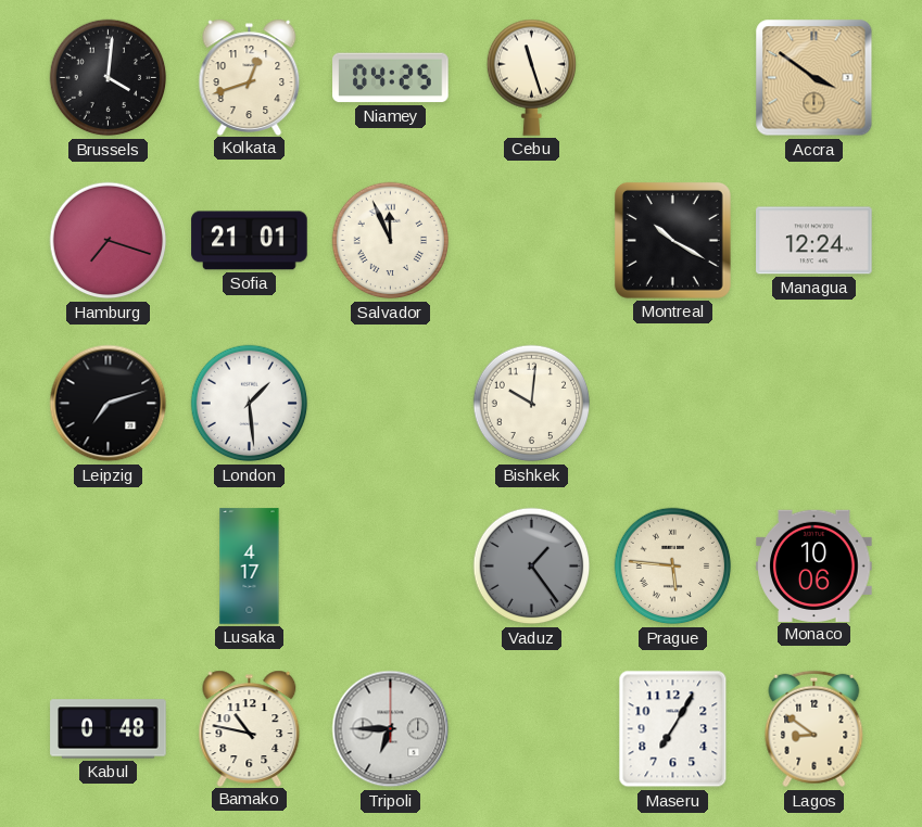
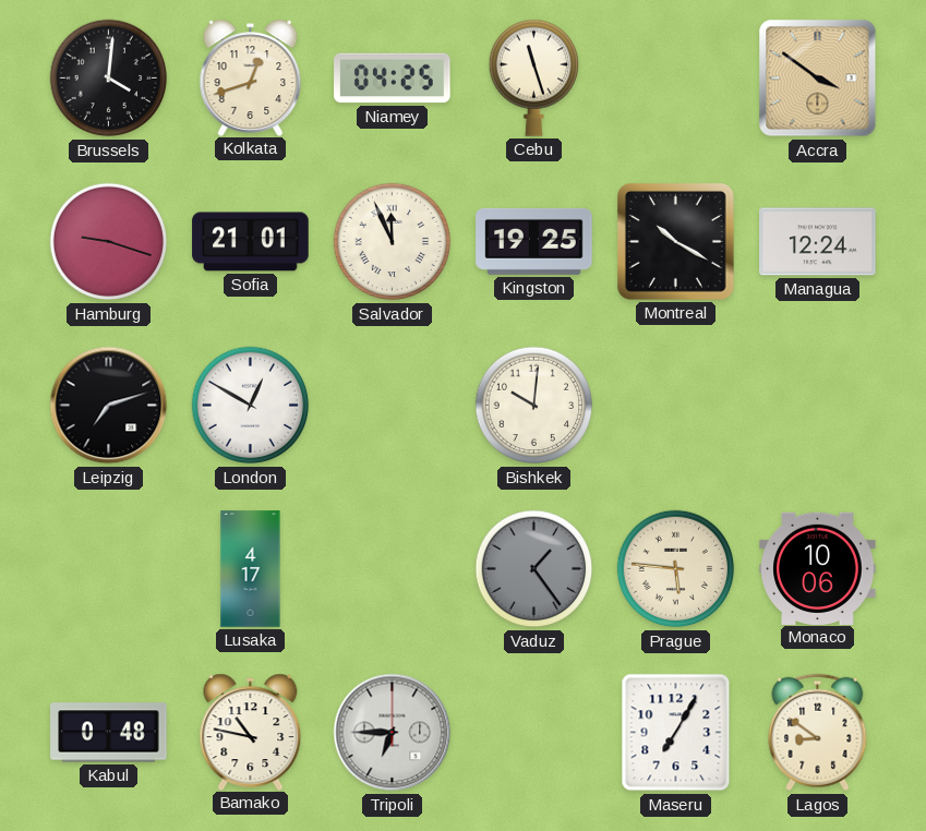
Hamburg: 7:18 -> 9:18 (109, 242)
Kingston: none -> 19:25 (534, 241)
London: 1:29 -> 12:50 (251, 406)
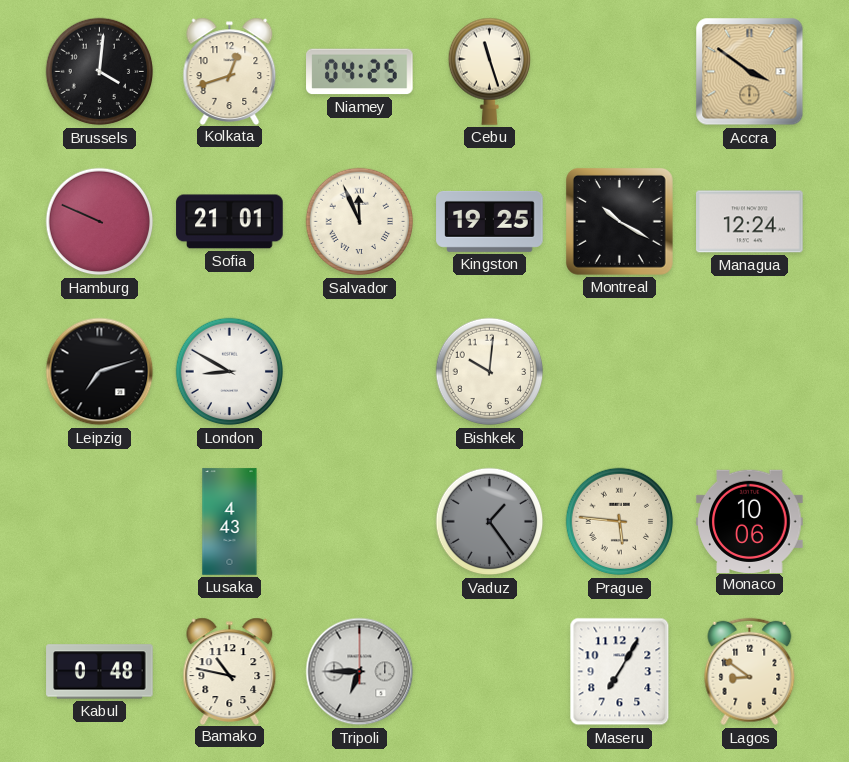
Hamburg: 9:18 -> 9:49 (100, 222)
London: 12:50 -> 8:50 (230, 372)
Lusaka: 4:17 -> 4:43 (230, 522)
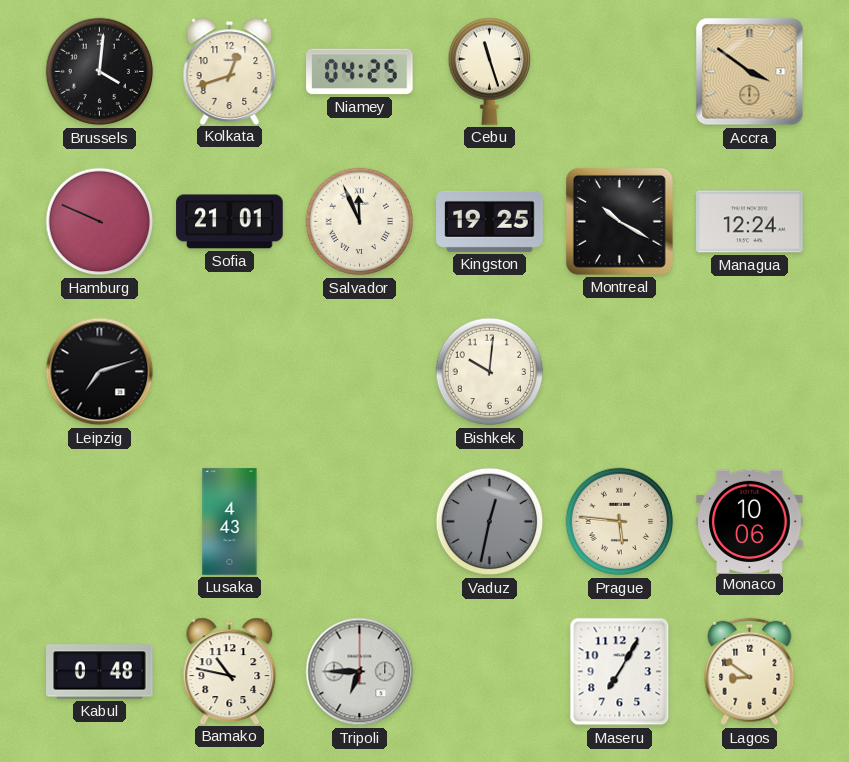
London: 8:50 -> none (230, 372)
Vaduz: 1:24 -> 12:32 (490, 522)
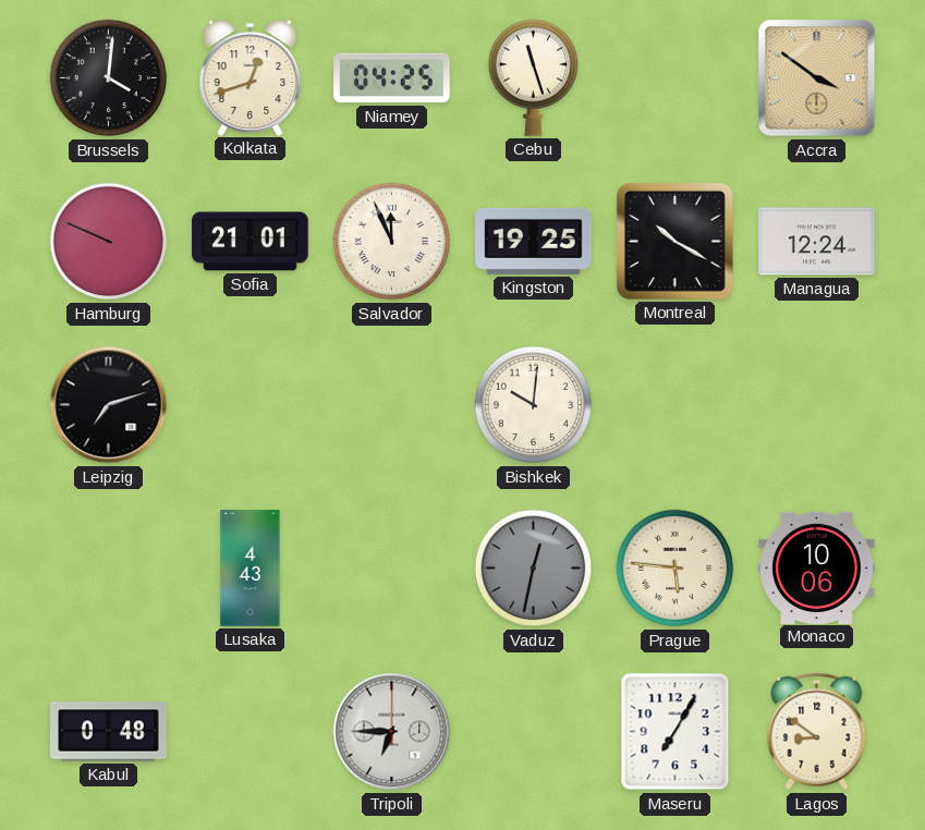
Bamako: 10:47 -> none (230, 671)
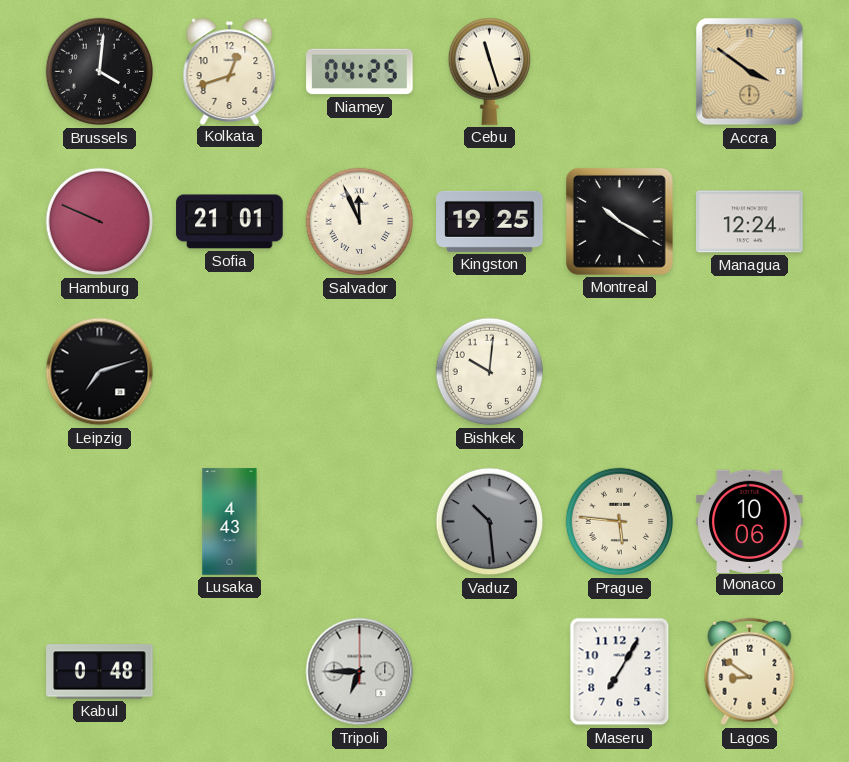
Vaduz: 12:32 -> 10:29 (490, 522)
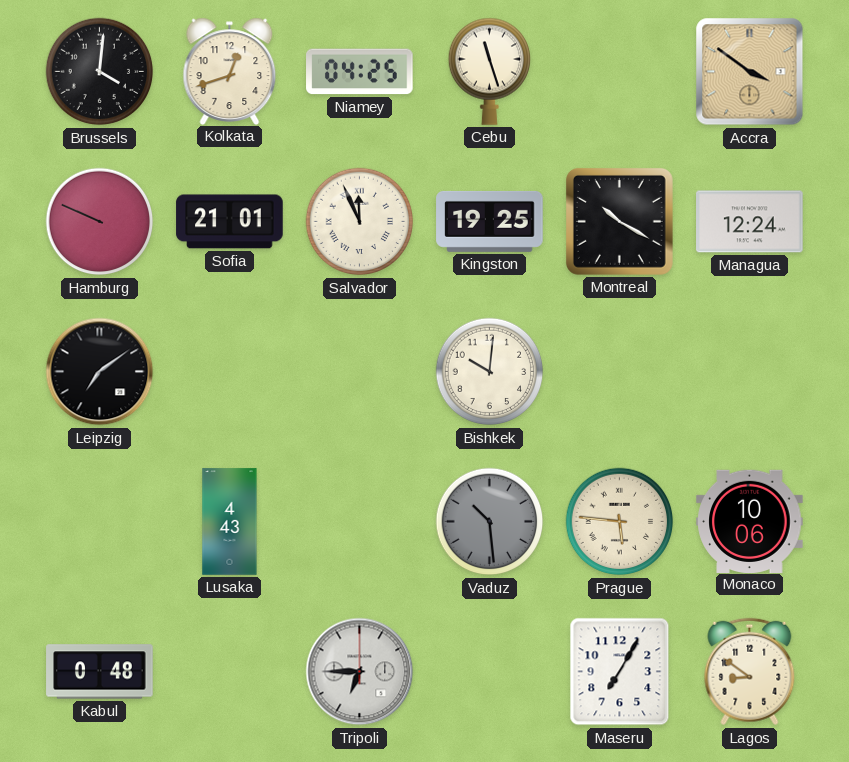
Leipzig: 7:12 -> 7:09 (100, 372)
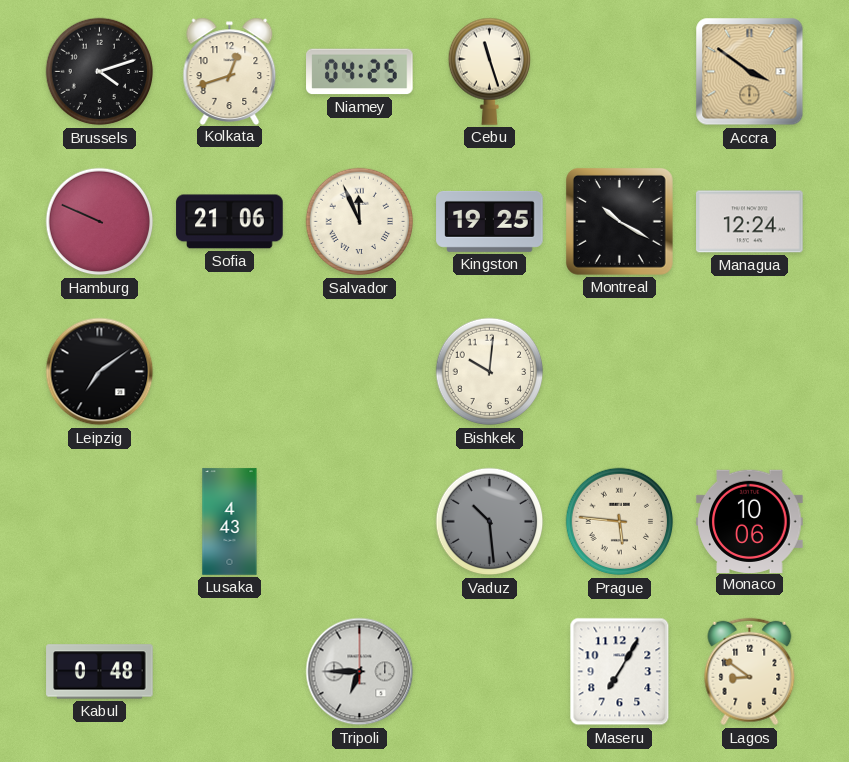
Brussels: 4:01 -> 4:12 (100, 72)
Sofia: 21:01 -> 21:06 (230, 222)
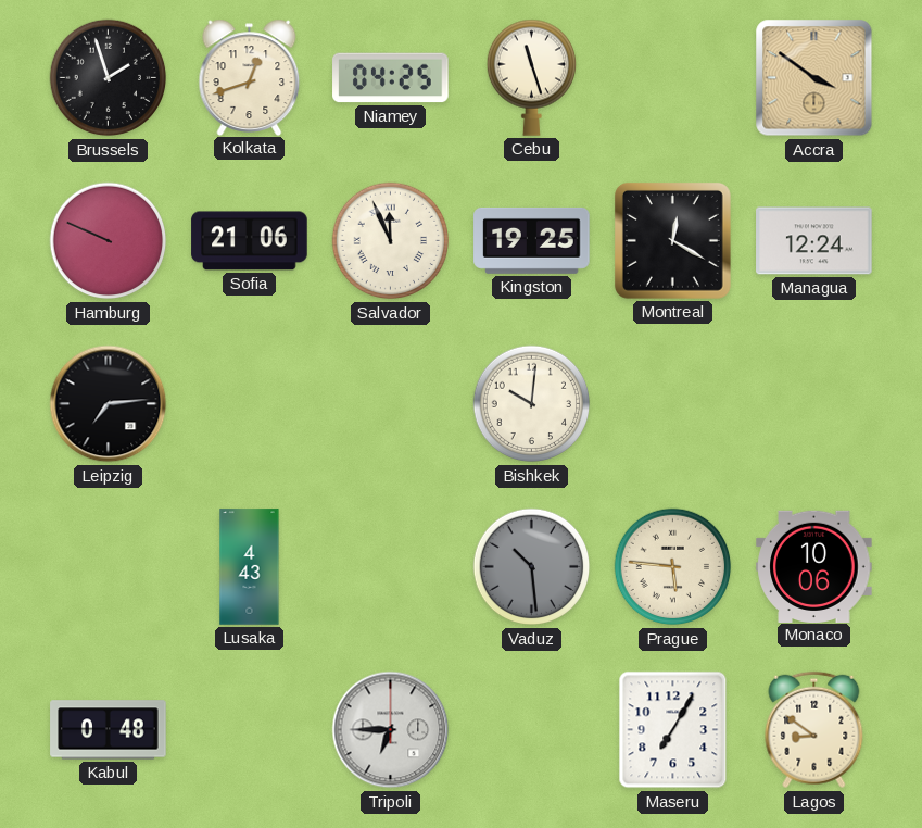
Brussels: 4:12 -> 1:57 (109, 78)
Montreal: 10:20 -> 12:20 (672, 240)
Leipzig: 7:09 -> 7:14 (109, 404)
